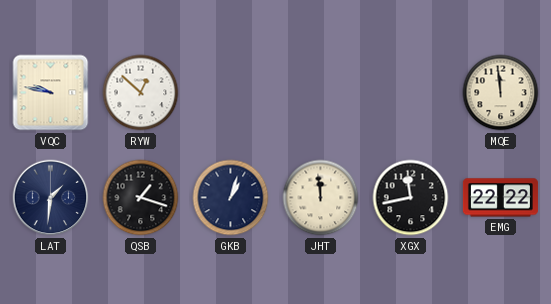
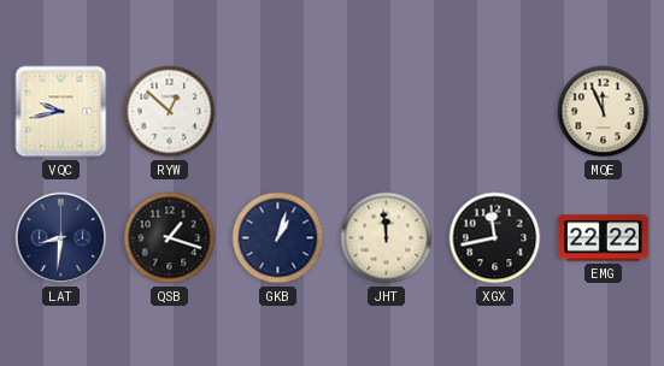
VQC: 9:47 -> 9:43 (61, 112)
MQE: 11:59 -> 11:56 (604, 112)
LAT: 1:31 -> 8:31 (61, 238)
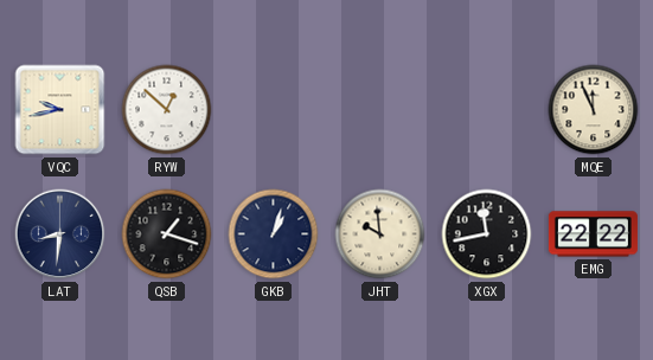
JHT: 11:59 -> 9:59 (380, 234)
